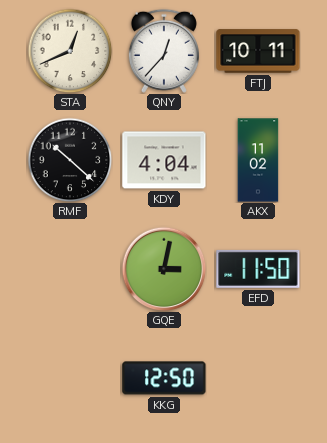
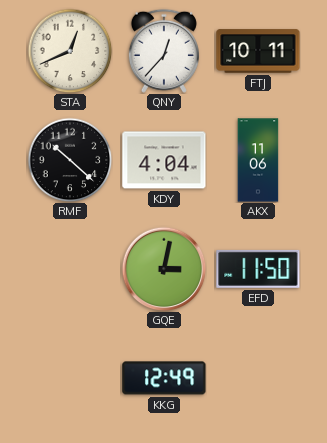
AKX: 11:02 -> 11:06 (258, 160)
KKG: 12:50 -> 12:49 (164, 378)
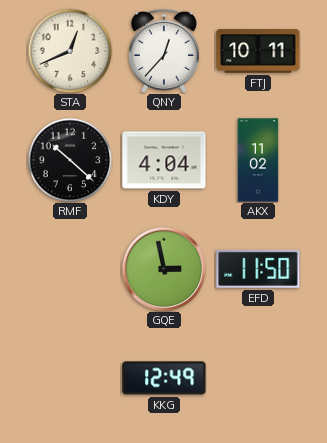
AKX: 11:06 -> 11:02 (258, 160)
GQE: 3:02 -> 2:58 (164, 269)
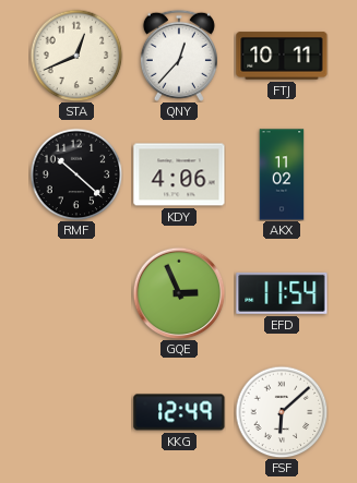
KDY: 4:04 -> 4:06 (179, 174)
GQE: 2:58 -> 2:56 (179, 293)
EFD: 11:50 -> 11:54 (282, 293)
FSF: none -> 6:08 (282, 412)
